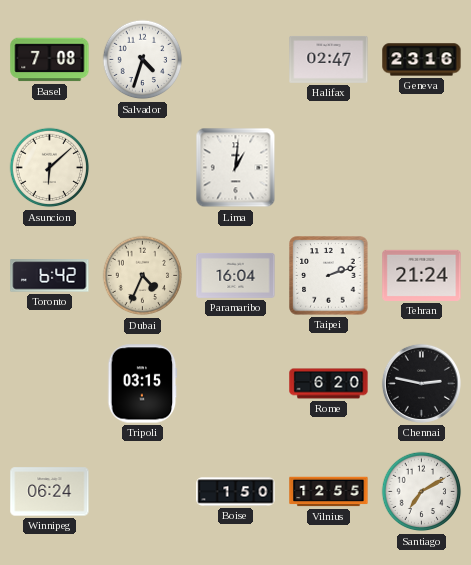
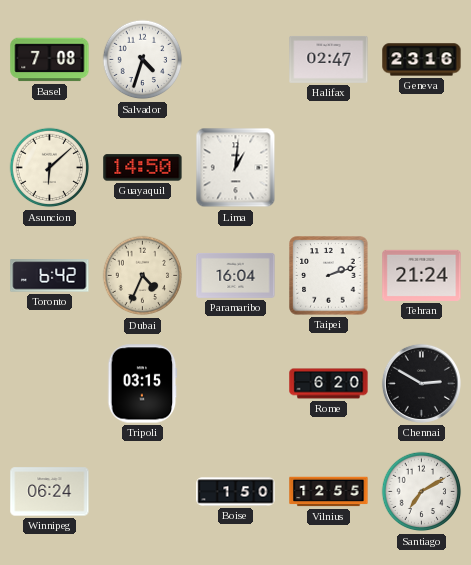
Guayaquil: none -> 14:50 (143, 168)
Chennai: 2:47 -> 2:50 (421, 383)
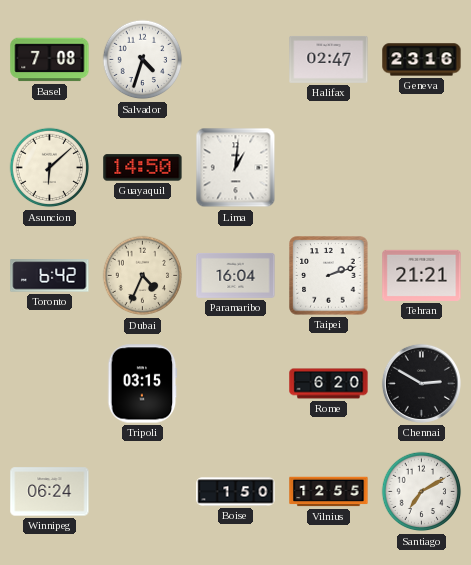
Tehran: 21:24 -> 21:21 (422, 275)
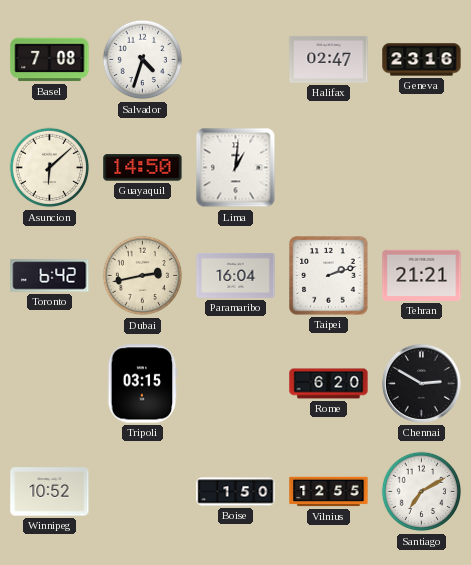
Dubai: 4:34 -> 2:43 (143, 276)
Winnipeg: 06:24 -> 10:52 (50, 492)
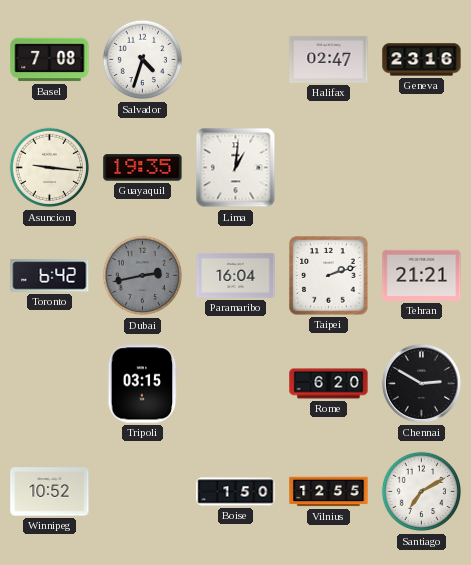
Asuncion: 6:08 -> 9:16 (50, 168)
Guayaquil: 14:50 -> 19:35 (143, 168)
Dubai dial: cream -> grey (143, 276)
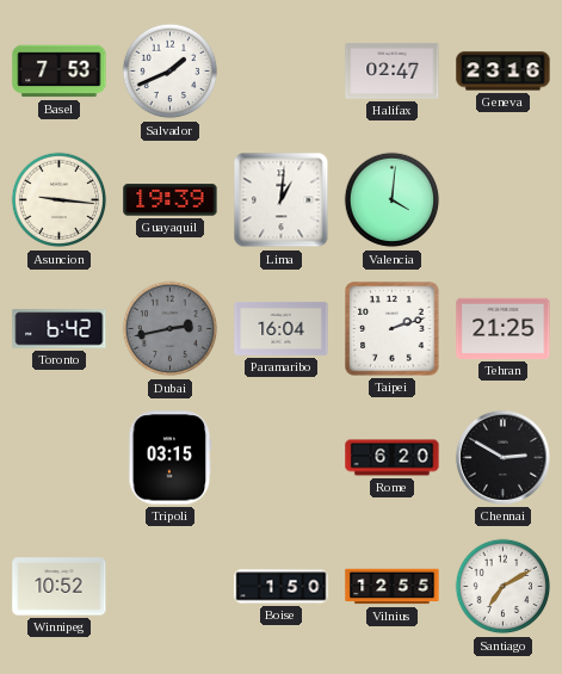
Basel: 7:08 -> 7:53 (60, 72)
Salvador: 4:33 -> 1:41 (171, 72)
Guayaquil: 19:35 -> 19:39 (171, 200)
Valencia: none -> 4:01 (393, 200)
Tehran: 21:21 -> 21:25 (504, 328)
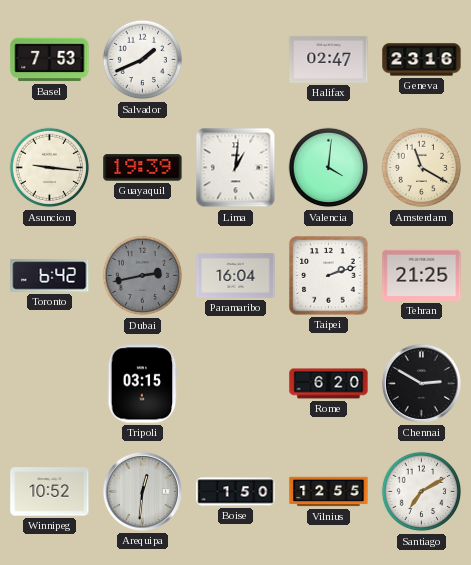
Amsterdam: none -> 11:20 (422, 168)
Arequipa: none -> 12:31 (142, 491)
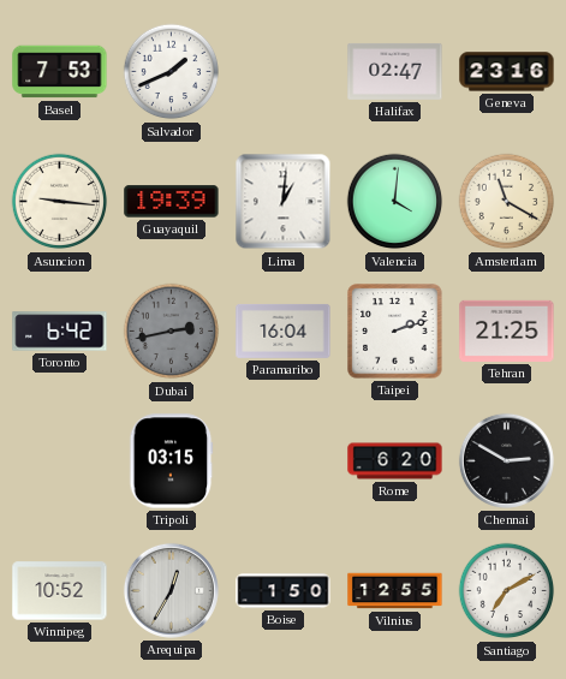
Arequipa: 12:31 -> 12:35 (171, 590)
